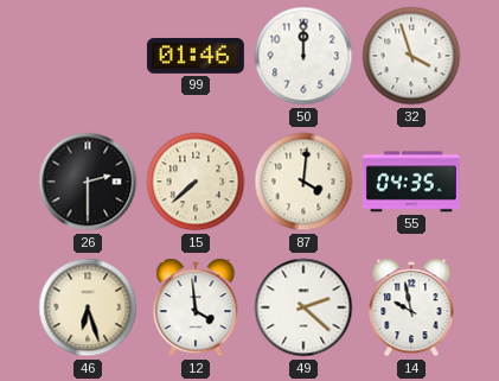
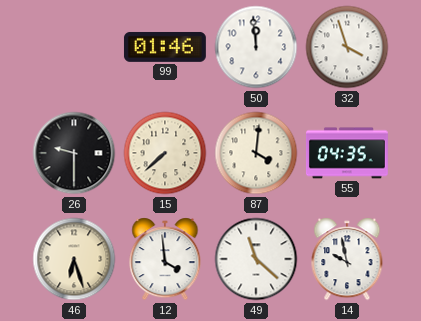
50: 12:00 -> 11:59 (256, 47)
26: 2:30 -> 9:30 (74, 153)
49: 2:22 -> 11:22 (256, 259)
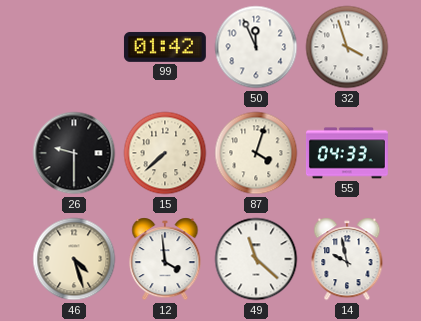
99: 01:46 -> 01:42 (165, 47)
50: 11:59 -> 11:56 (256, 47)
87: 4:01 -> 4:03 (256, 153)
55: 04:35 -> 04:33 (347, 153)
46: 6:27 -> 4:27 (74, 259)
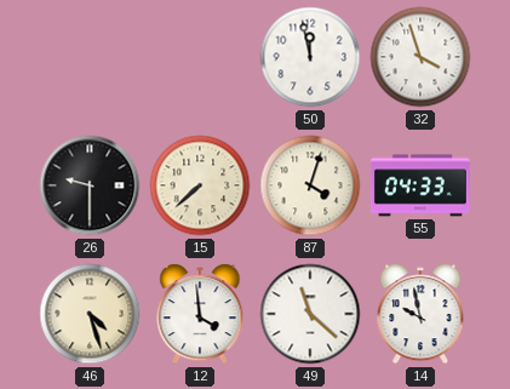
99: 01:42 -> none (165, 47)
50: 11:56 -> 11:58 (310, 57)
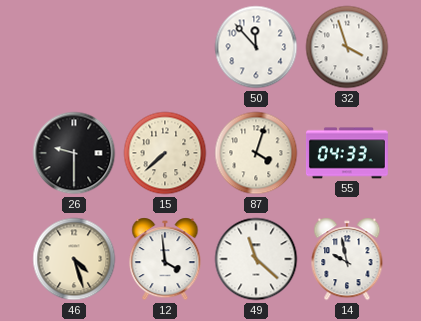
50: 11:58 -> 11:53 (256, 47)
